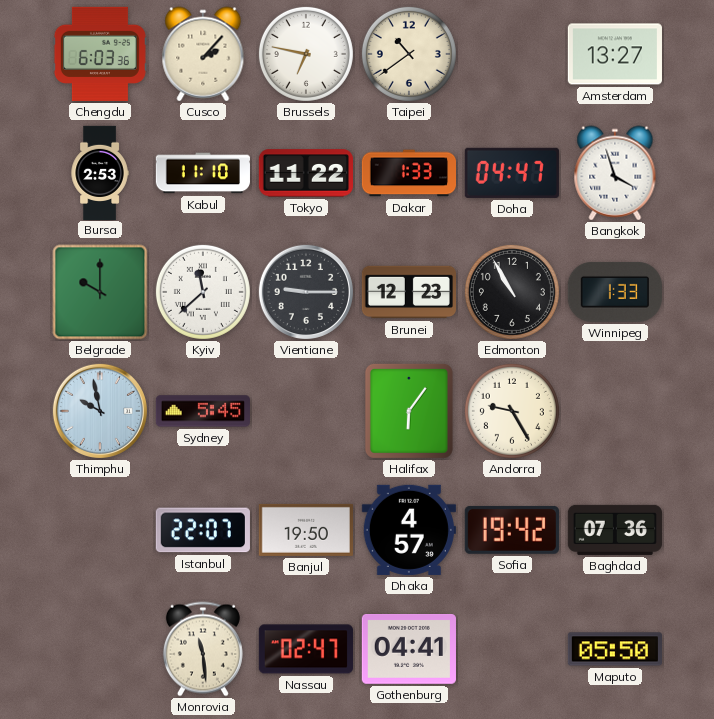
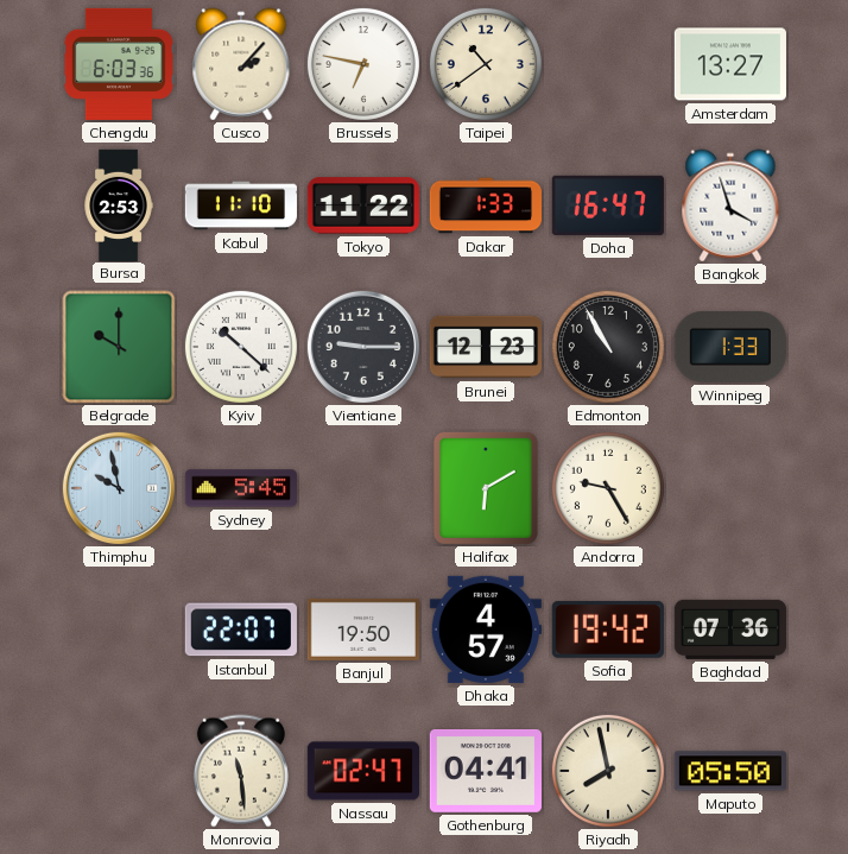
Doha: 04:47 -> 16:47 (608, 205)
Kyiv: 11:38 -> 10:22 (241, 347)
Halifax: 6:06 -> 6:10 (486, 488)
Riyadh: none -> 7:58 (608, 771)
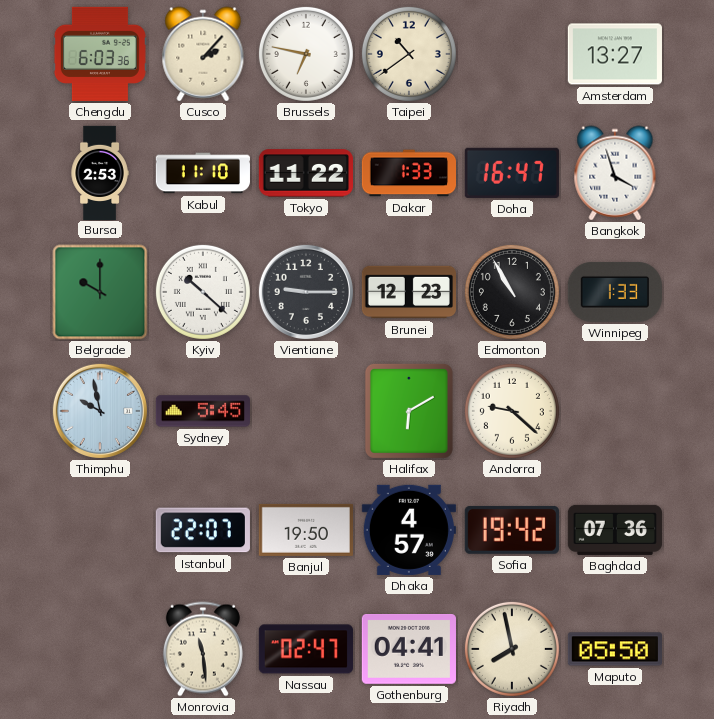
Andorra: 9:25 -> 9:22 (512, 411)
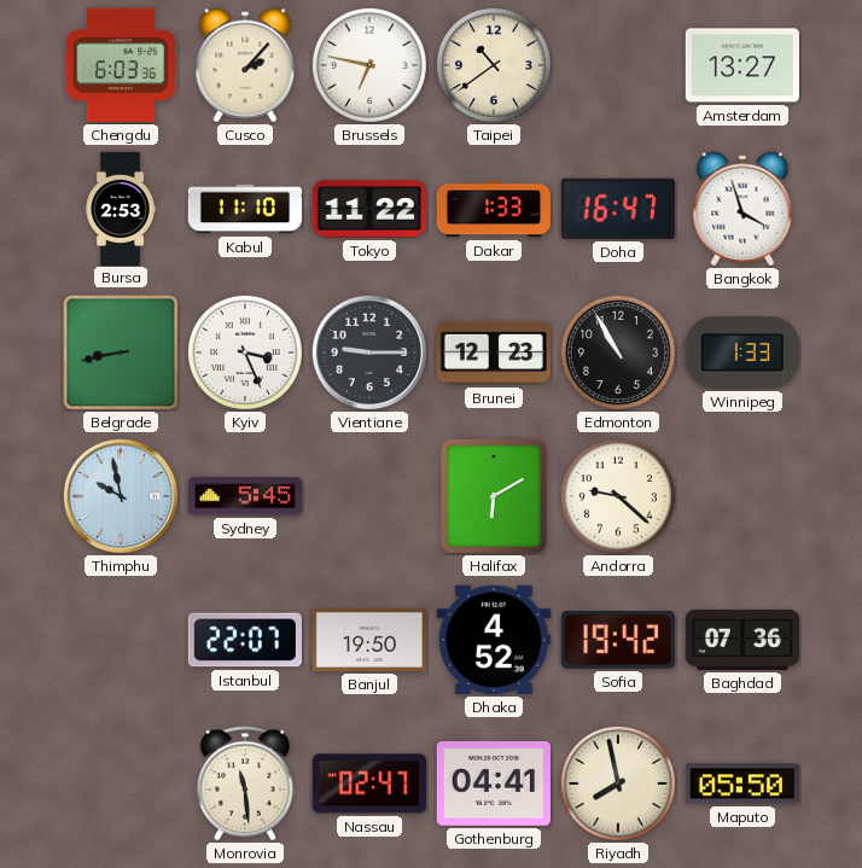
Belgrade: 10:00 -> 8:43 (121, 353)
Kyiv: 10:22 -> 3:26 (245, 353)
Dhaka: 4:57 -> 4:52 (494, 640)
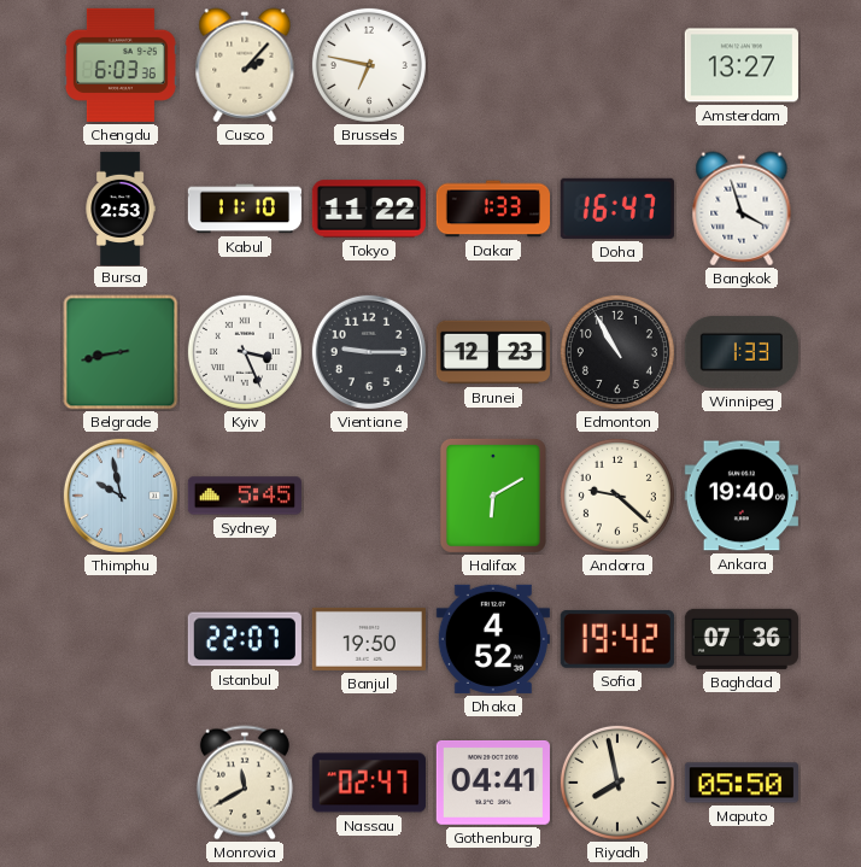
Taipei: 10:39 -> none (494, 65)
Ankara: none -> 19:40 (742, 496)
Monrovia: 11:29 -> 11:40 (245, 783)
